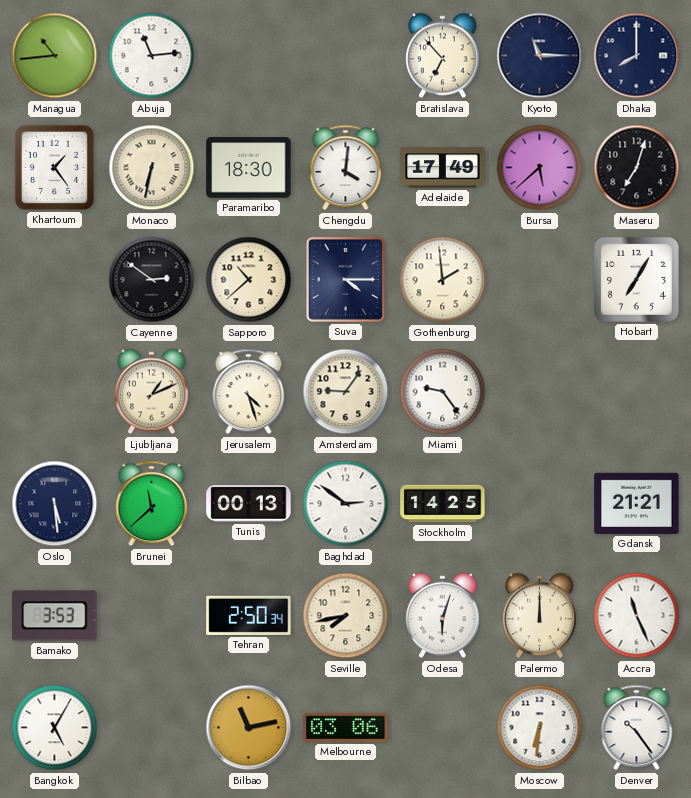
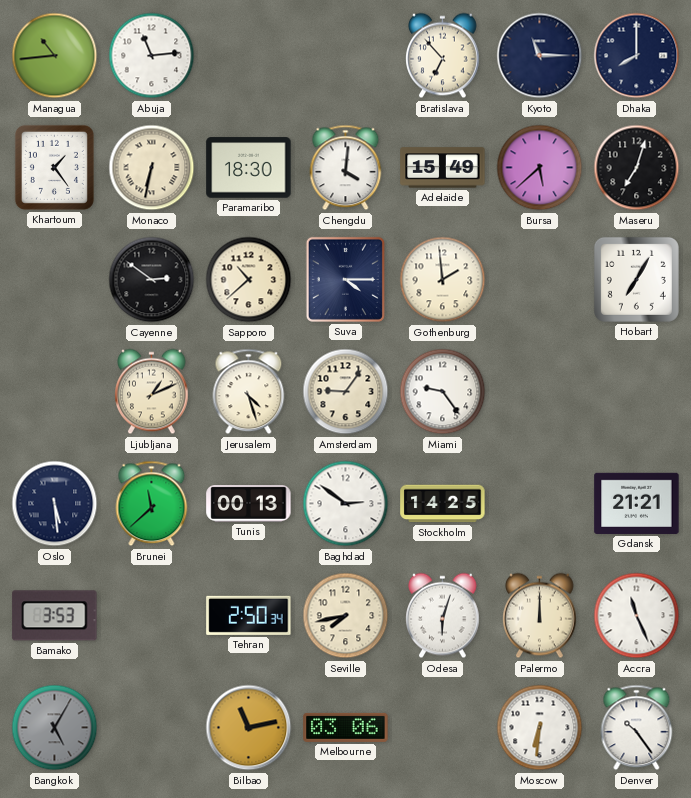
Adelaide: 17:49 -> 15:49 (443, 168)
Bangkok dial: white -> grey (55, 728)
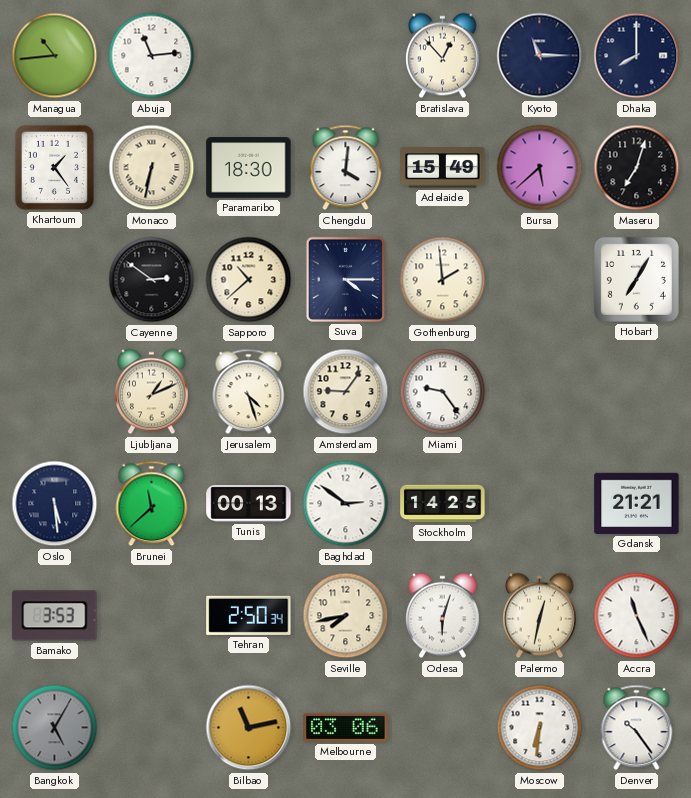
Bratislava: 6:53 -> 12:53 (443, 56)
Palermo: 12:00 -> 12:32 (540, 616)
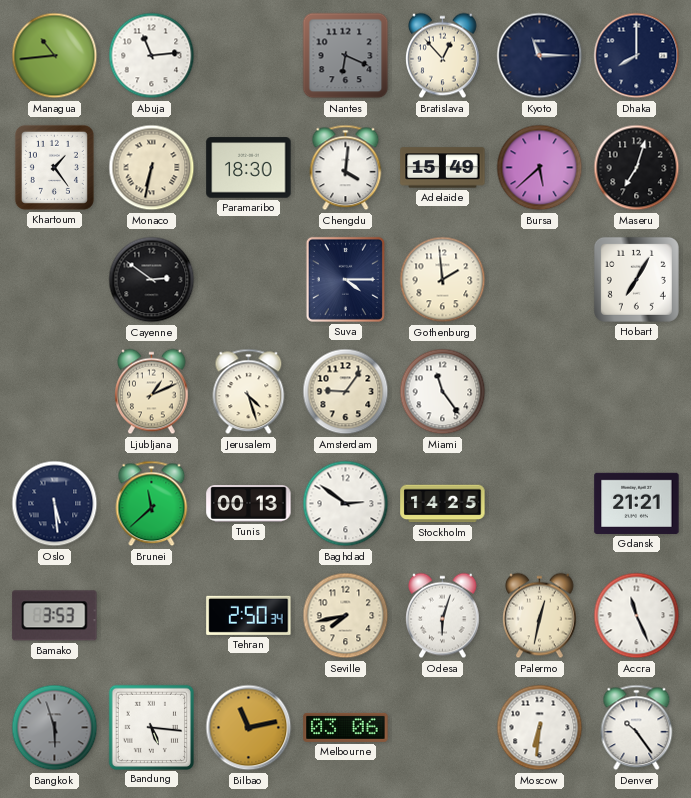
Nantes: none -> 6:19 (346, 56)
Sapporo: 10:38 -> none (249, 280)
Miami: 9:24 -> 11:24 (443, 392)
Bangkok: 5:05 -> 5:57 (55, 728)
Bandung: none -> 5:16 (151, 727)
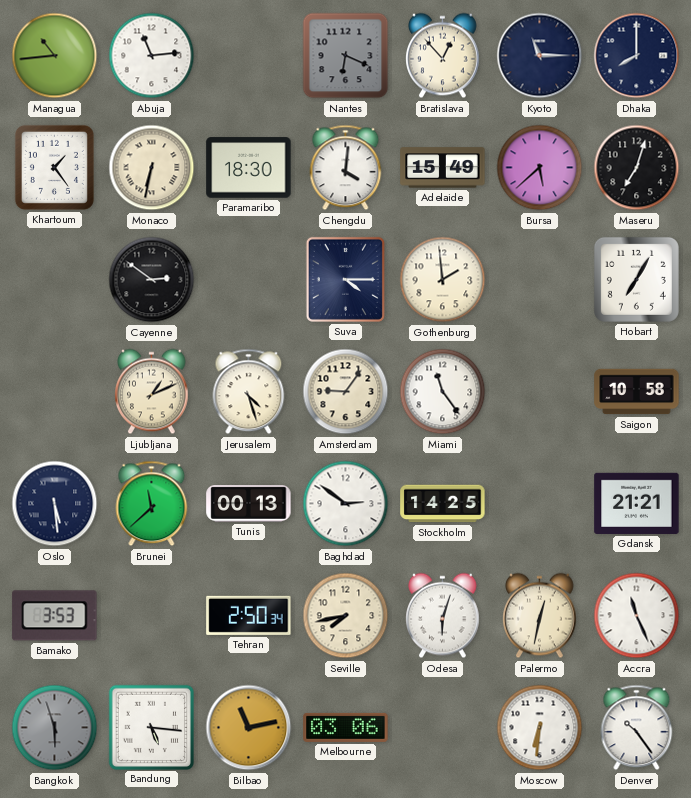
Saigon: none -> 10:58 (637, 392)
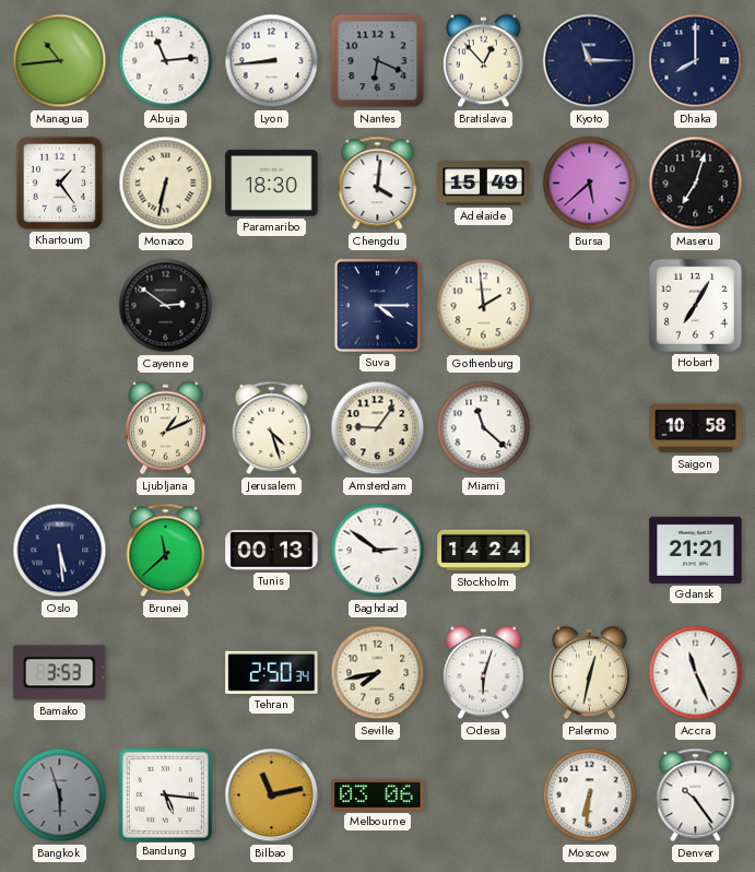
Lyon: none -> 8:44 (272, 61)
Miami: 11:24 -> 11:22 (484, 428)
Stockholm: 14:25 -> 14:24 (484, 551)
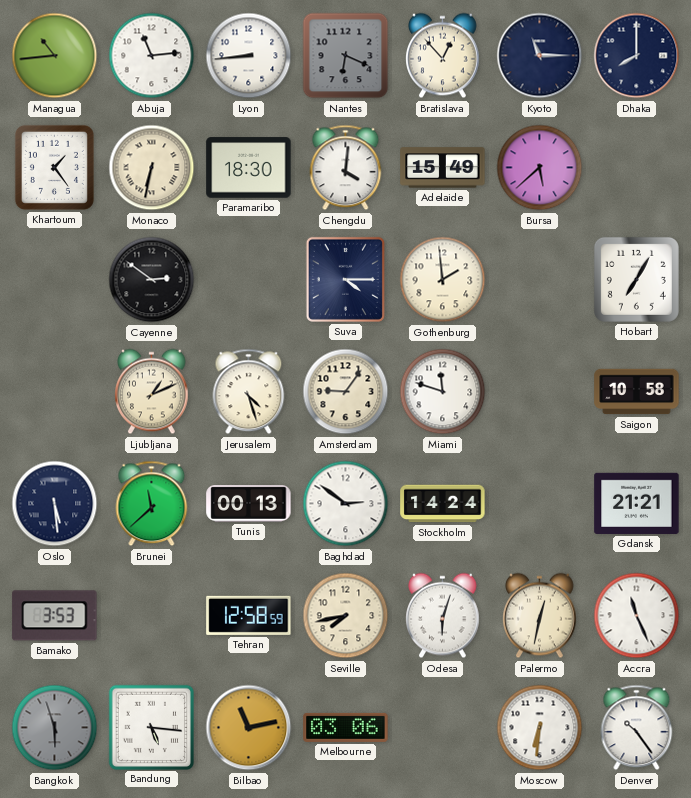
Maseru: 7:03 -> none (696, 184)
Miami: 11:22 -> 11:48 (443, 392)
Tehran: 2:50 -> 12:58 (249, 615)
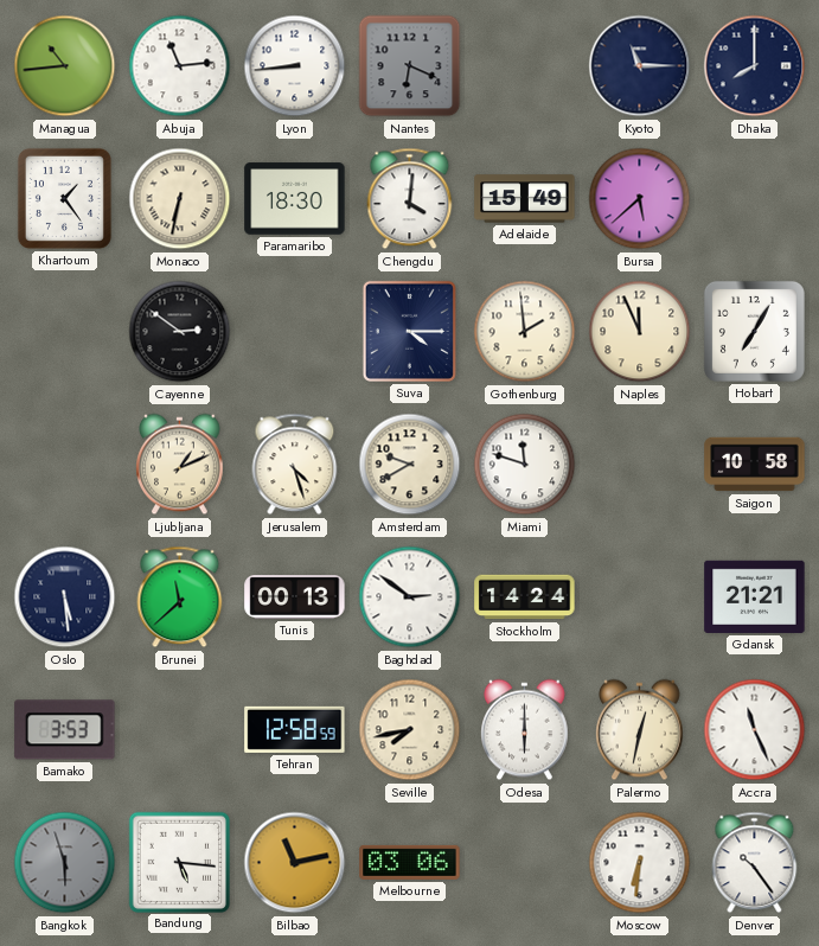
Bratislava: 12:53 -> none (443, 56)
Naples: none -> 11:56 (640, 332)
Amsterdam: 9:06 -> 9:40 (410, 465)
Odesa: 6:03 -> 6:00 (525, 730)
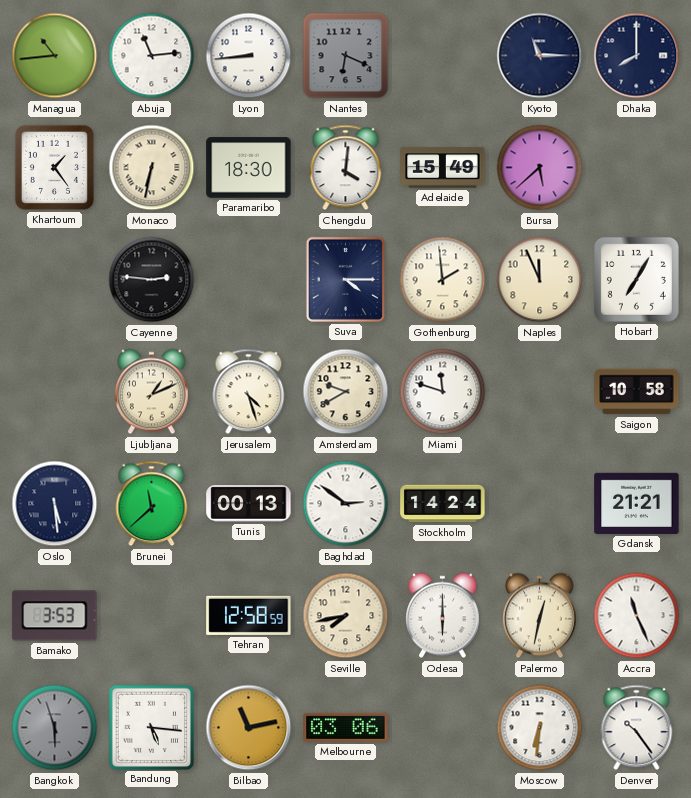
Cayenne: 2:51 -> 2:46 (152, 280)
